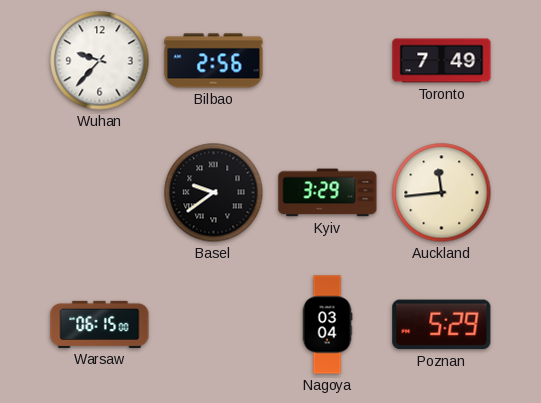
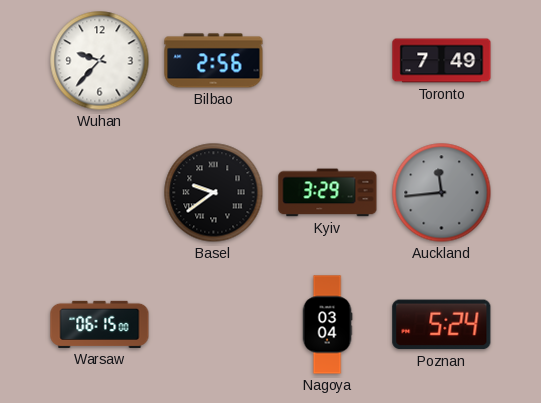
Auckland dial: cream -> grey (442, 193)
Poznan: 5:29 -> 5:24 (442, 325)
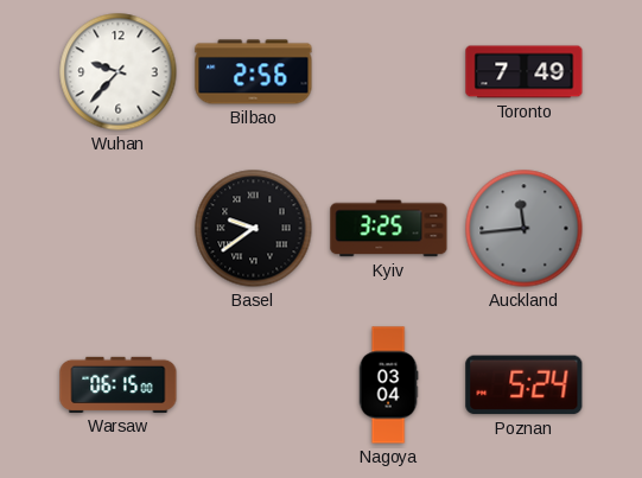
Kyiv: 3:29 -> 3:25 (389, 229)
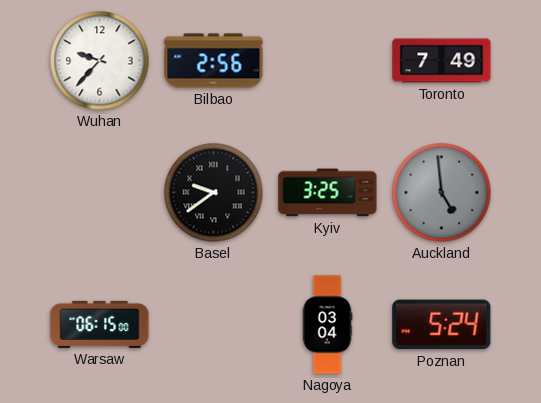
Auckland: 11:44 -> 4:59 (442, 193)
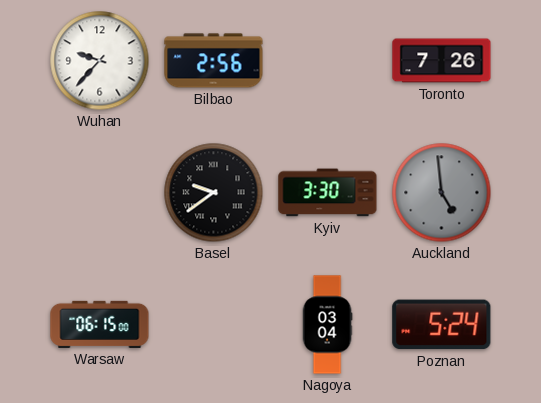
Toronto: 7:49 -> 7:26 (442, 61)
Kyiv: 3:25 -> 3:30 (328, 193)
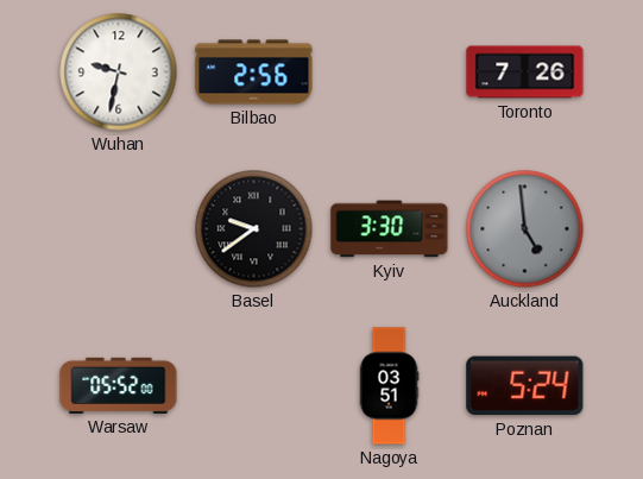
Wuhan: 9:37 -> 9:32 (119, 73)
Warsaw: 06:15 -> 05:52 (119, 385)
Nagoya: 03:04 -> 03:51 (389, 386)
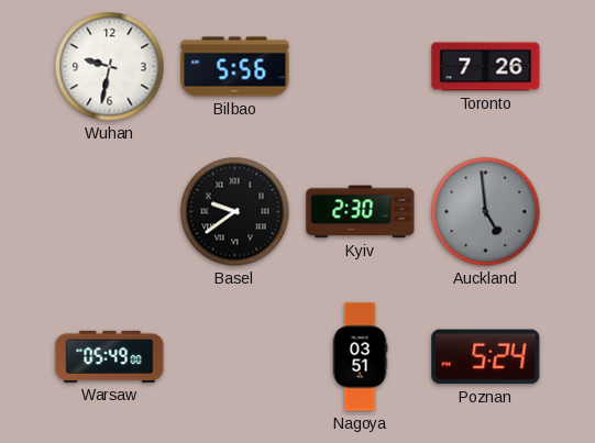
Bilbao: 2:56 -> 5:56 (235, 67)
Kyiv: 3:30 -> 2:30 (361, 212)
Warsaw: 05:52 -> 05:49 (110, 356)
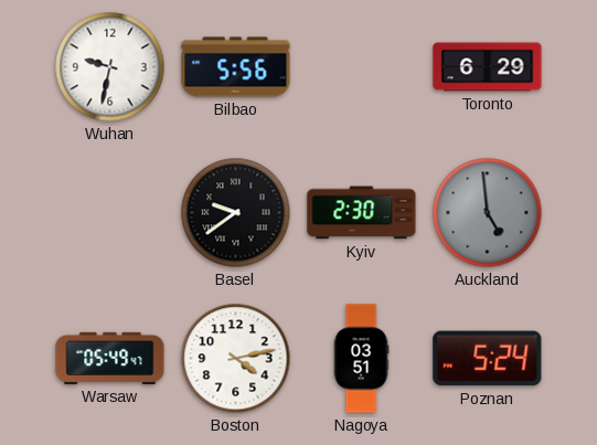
Toronto: 7:26 -> 6:29 (488, 67)
Warsaw: 05:49:00 -> 05:49:47 (110, 358)
Boston: none -> 4:13 (236, 359)
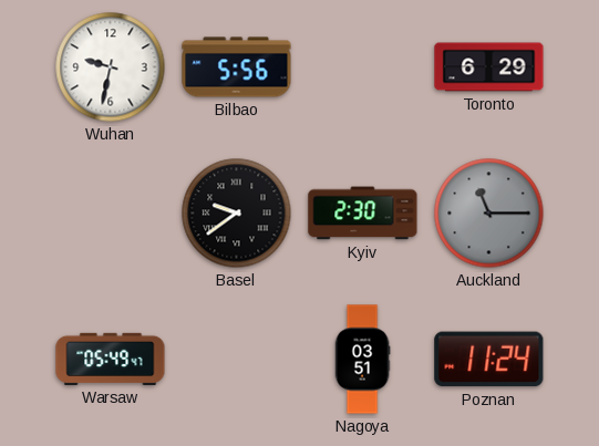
Auckland: 4:59 -> 11:15 (489, 214)
Boston: 4:13 -> none (236, 359)
Poznan: 5:24 -> 11:24 (489, 360)
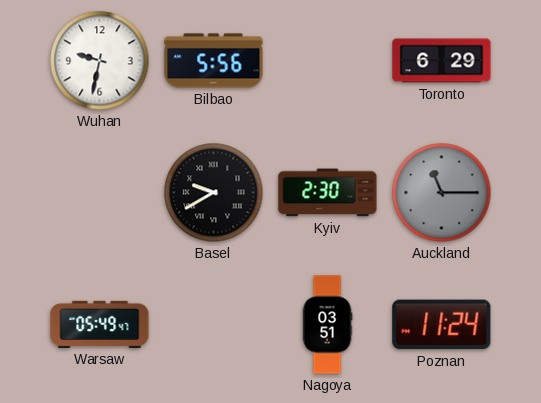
Basel: 9:39 -> 9:40 (214, 193)
